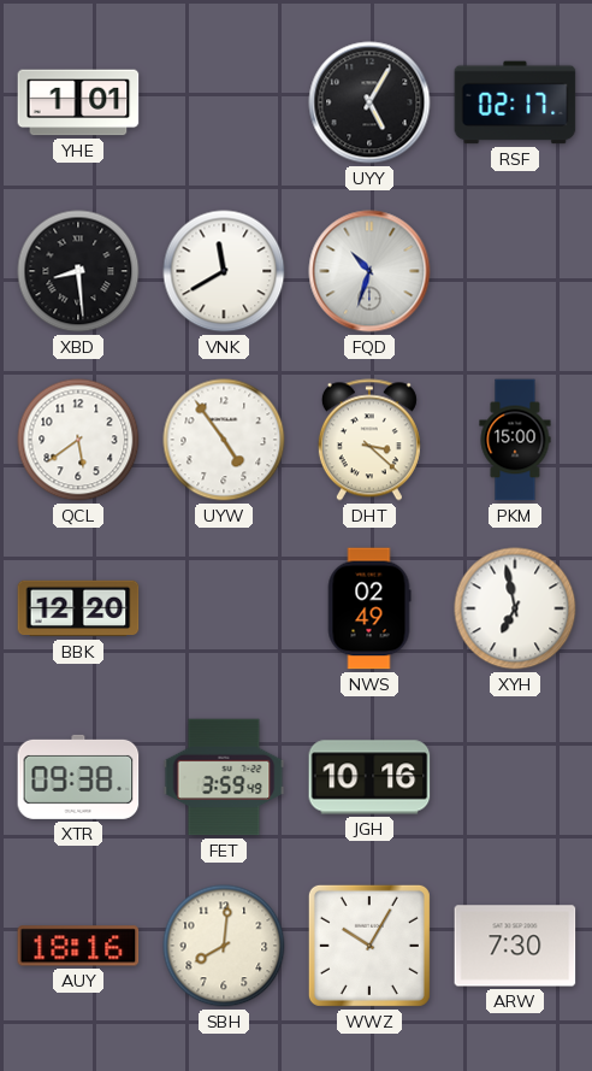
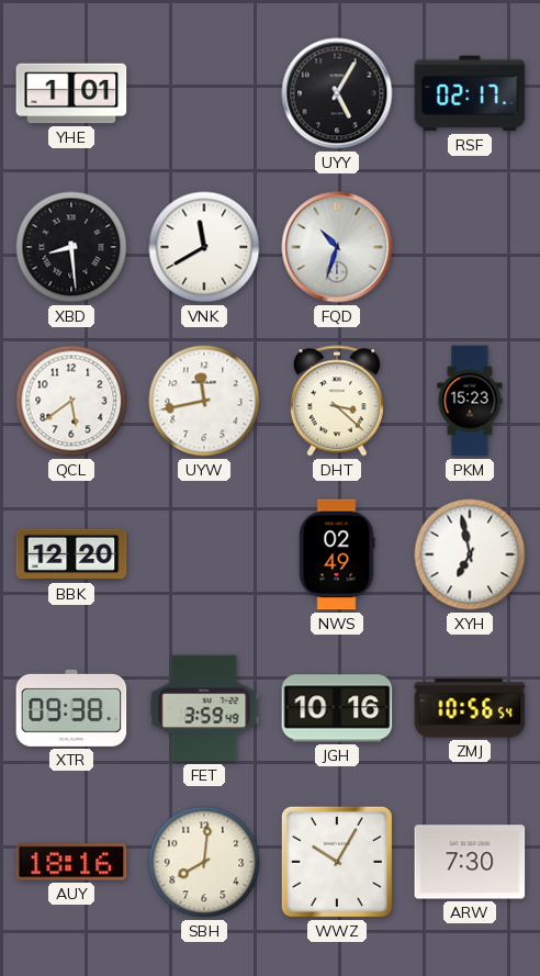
UYW: 4:54 -> 11:43 (204, 401)
PKM: 15:00 -> 15:23 (470, 401)
ZMJ: none -> 10:56 (470, 708)
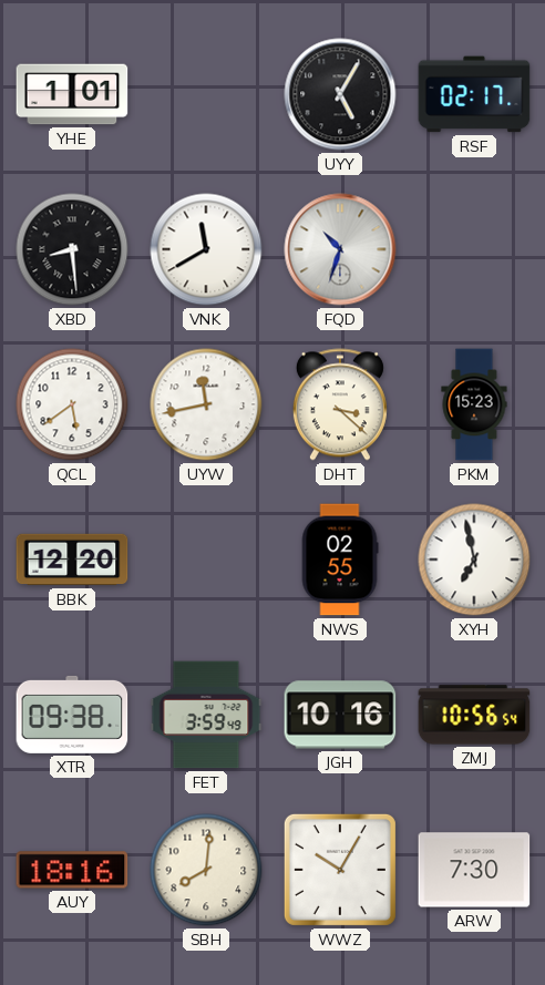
NWS: 02:49 -> 02:55 (340, 560)
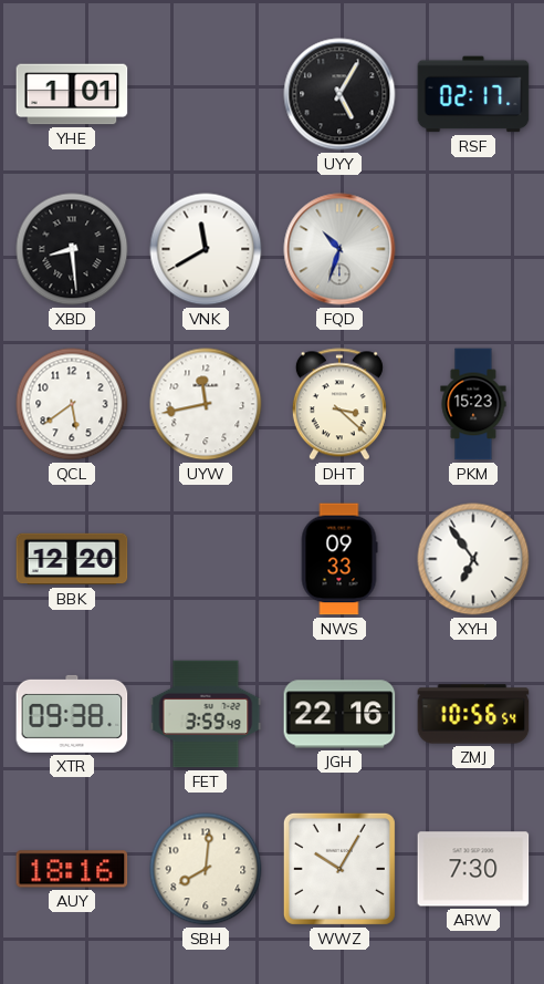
NWS: 02:55 -> 09:33 (339, 559)
XYH: 6:58 -> 6:54 (473, 559)
JGH: 10:16 -> 22:16 (339, 714)
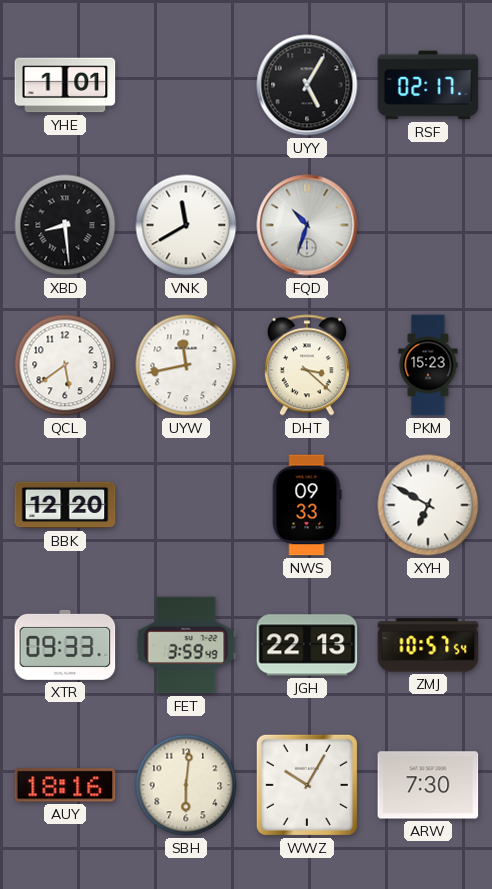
XYH: 6:54 -> 6:50 (428, 505)
XTR: 09:38 -> 09:33 (65, 645)
JGH: 22:16 -> 22:13 (307, 645)
ZMJ: 10:56 -> 10:57 (428, 645)
SBH: 8:01 -> 6:01 (186, 785)
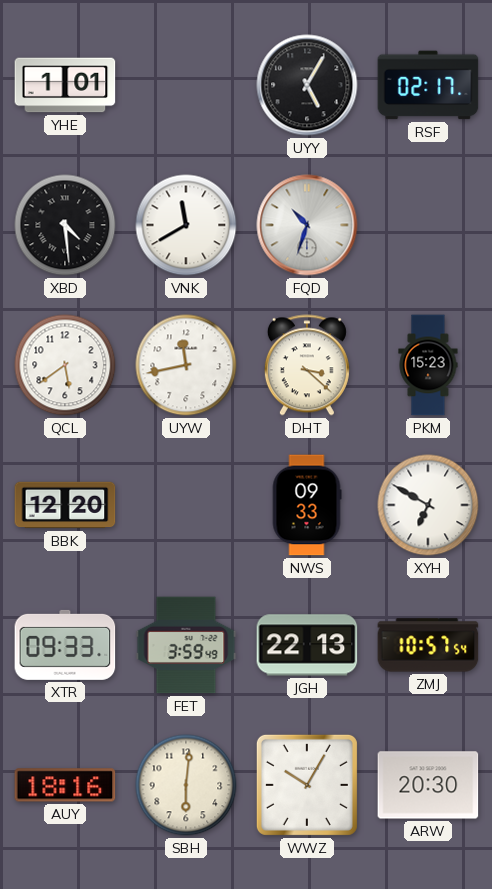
XBD: 8:29 -> 4:29 (65, 225)
ARW: 7:30 -> 20:30 (428, 785)
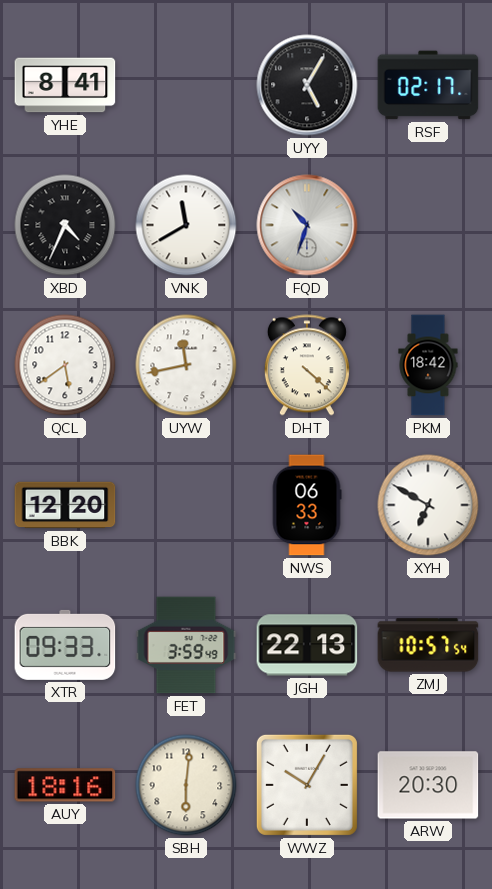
YHE: 1:01 -> 8:41 (65, 85)
XBD: 4:29 -> 4:34 (65, 225)
DHT: 3:22 -> 4:22 (307, 365)
PKM: 15:23 -> 18:42 (428, 365)
NWS: 09:33 -> 06:33 (307, 505)
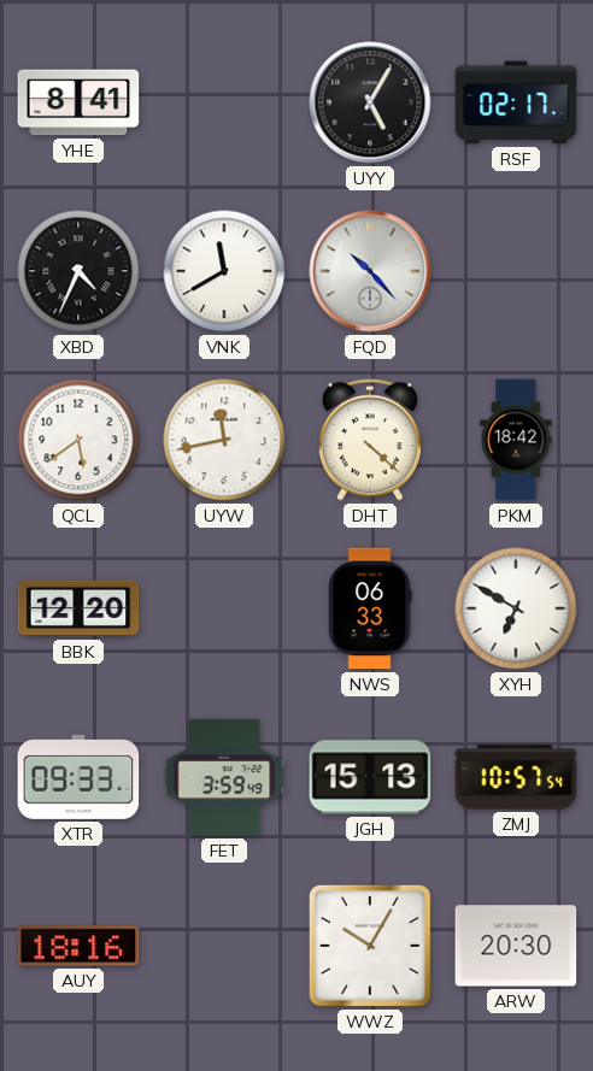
FQD: 10:33 -> 10:23 (370, 271)
JGH: 22:13 -> 15:13 (370, 777)
SBH: 6:01 -> none (186, 785)
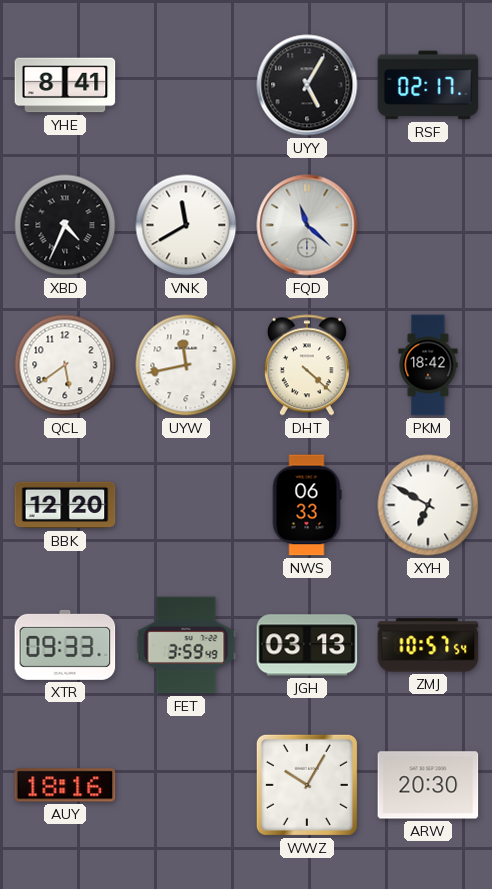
FQD: 10:23 -> 11:22 (307, 225)
JGH: 15:13 -> 03:13 (307, 645)
